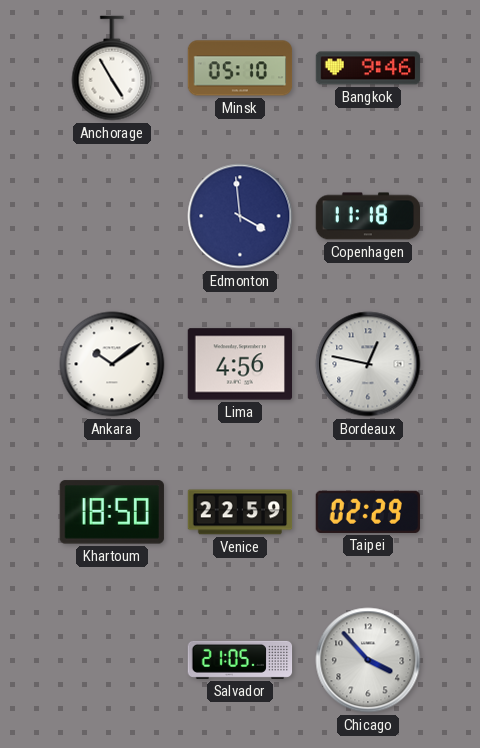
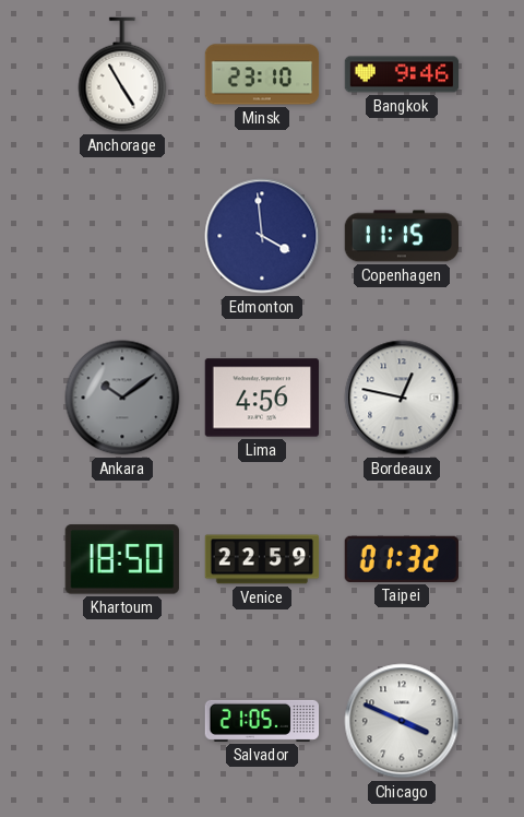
Minsk: 05:10 -> 23:10 (262, 74)
Copenhagen: 11:18 -> 11:15 (401, 236)
Ankara dial: white -> grey (122, 398)
Taipei: 02:29 -> 01:32 (401, 559)
Chicago: 3:53 -> 3:49 (402, 721)
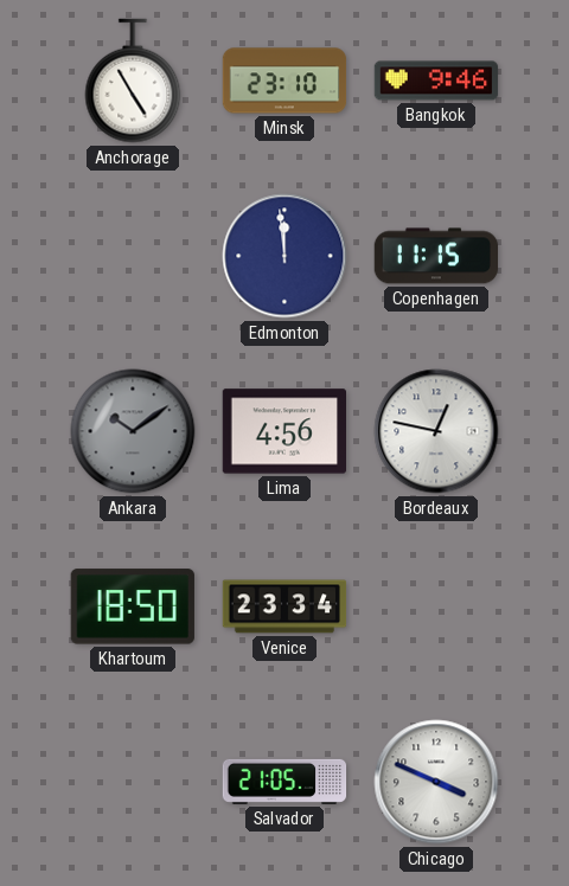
Edmonton: 3:59 -> 11:59 (284, 256)
Venice: 22:59 -> 23:34 (284, 606)
Taipei: 01:32 -> none (401, 559)
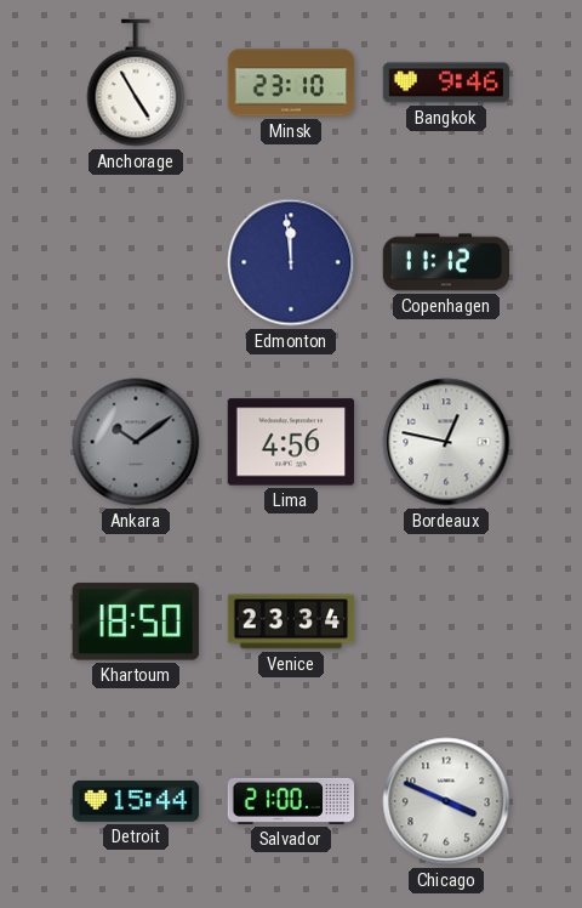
Copenhagen: 11:15 -> 11:12 (445, 262)
Detroit: none -> 15:44 (136, 801)
Salvador: 21:05 -> 21:00 (291, 801)
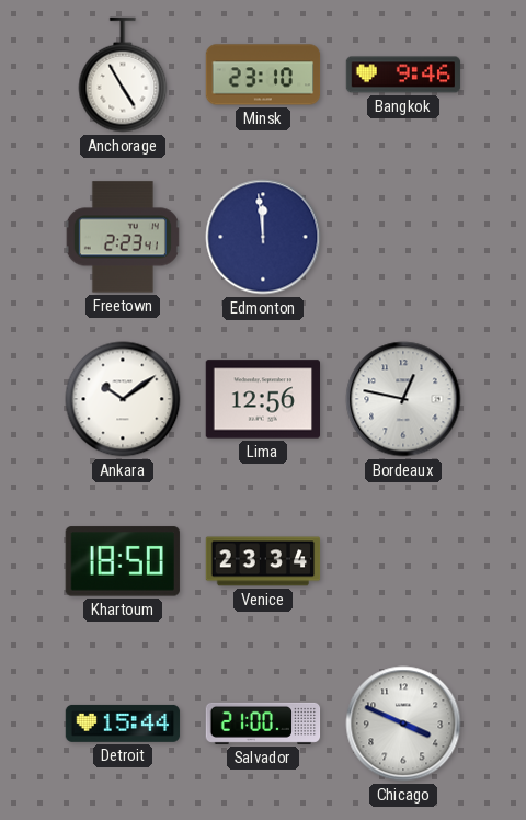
Freetown: none -> 2:23 (123, 237)
Copenhagen: 11:12 -> none (445, 262)
Ankara dial: grey -> white (123, 399)
Lima: 4:56 -> 12:56 (262, 399)
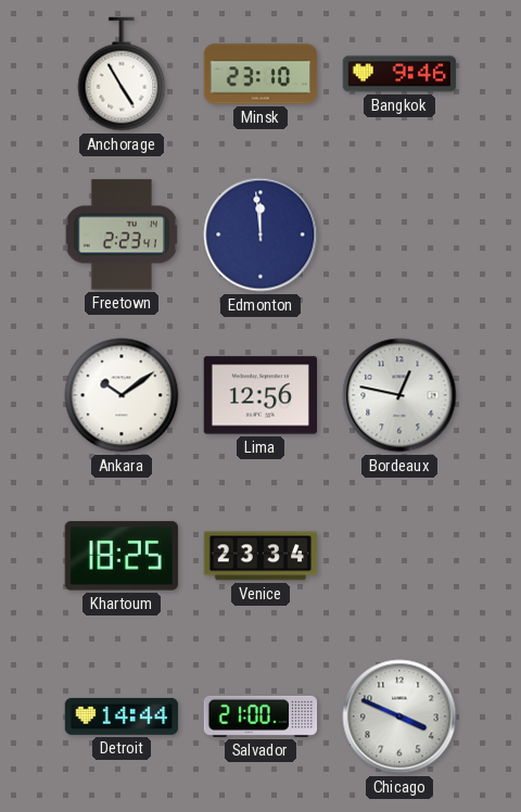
Khartoum: 18:50 -> 18:25 (122, 556)
Detroit: 15:44 -> 14:44 (122, 716)
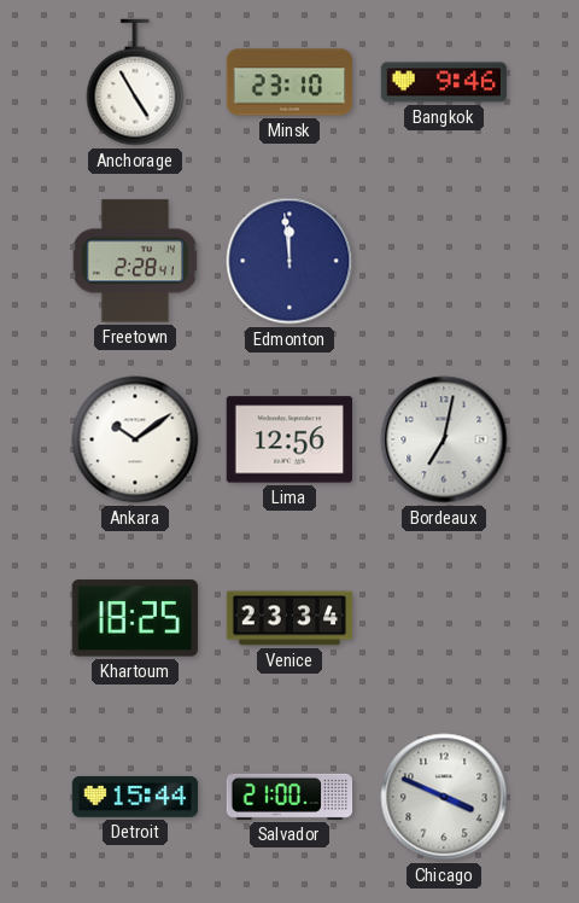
Freetown: 2:23 -> 2:28 (135, 261)
Bordeaux: 12:47 -> 7:02 (444, 439)
Detroit: 14:44 -> 15:44 (135, 797)
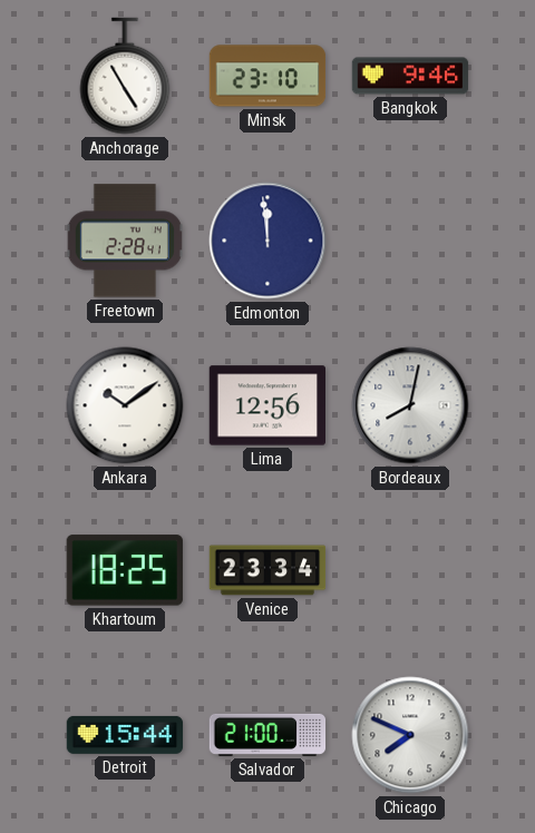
Bordeaux: 7:02 -> 8:02 (410, 405)
Chicago: 3:49 -> 7:49 (410, 735)
